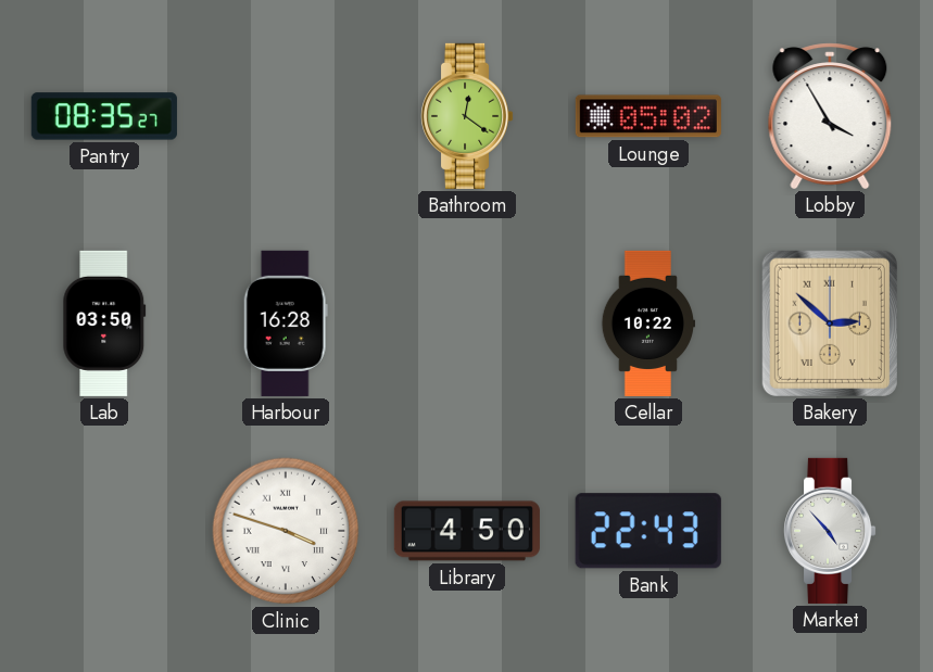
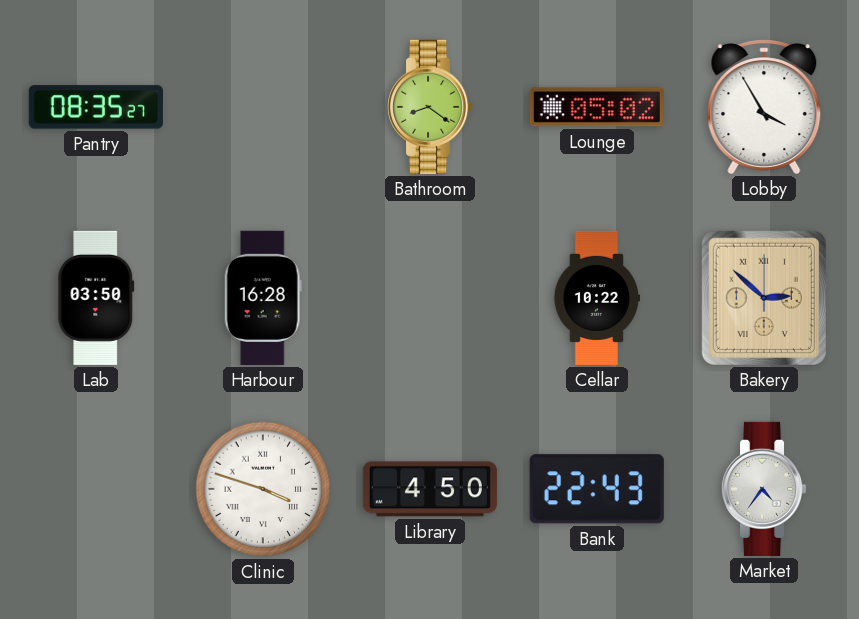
Bathroom: 12:21 -> 8:21 (431, 107)
Market: 4:53 -> 4:36 (765, 489)
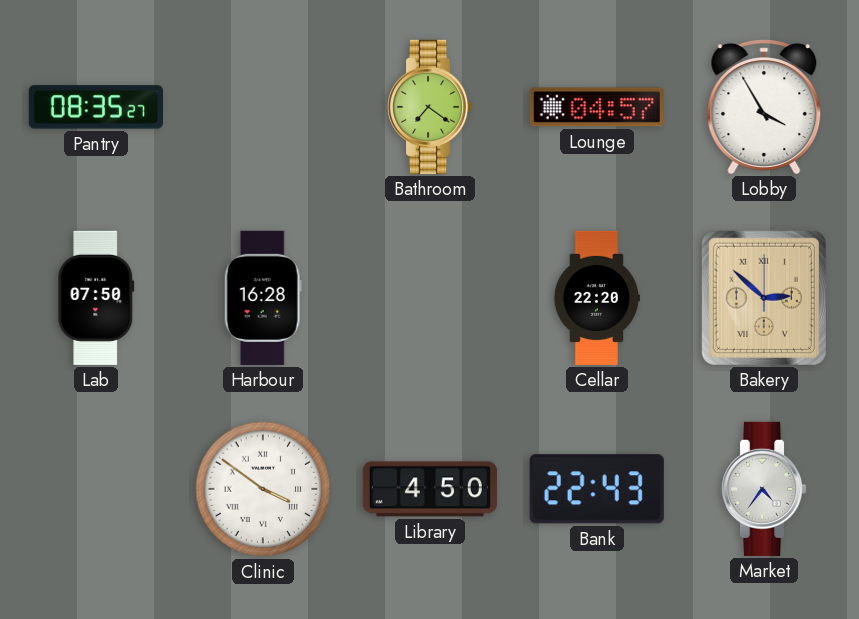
Bathroom: 8:21 -> 7:21 (431, 107)
Lounge: 05:02 -> 04:57 (597, 107)
Lab: 03:50 -> 07:50 (96, 298)
Cellar: 10:22 -> 22:20 (596, 298)
Clinic: 3:48 -> 3:51 (263, 489)
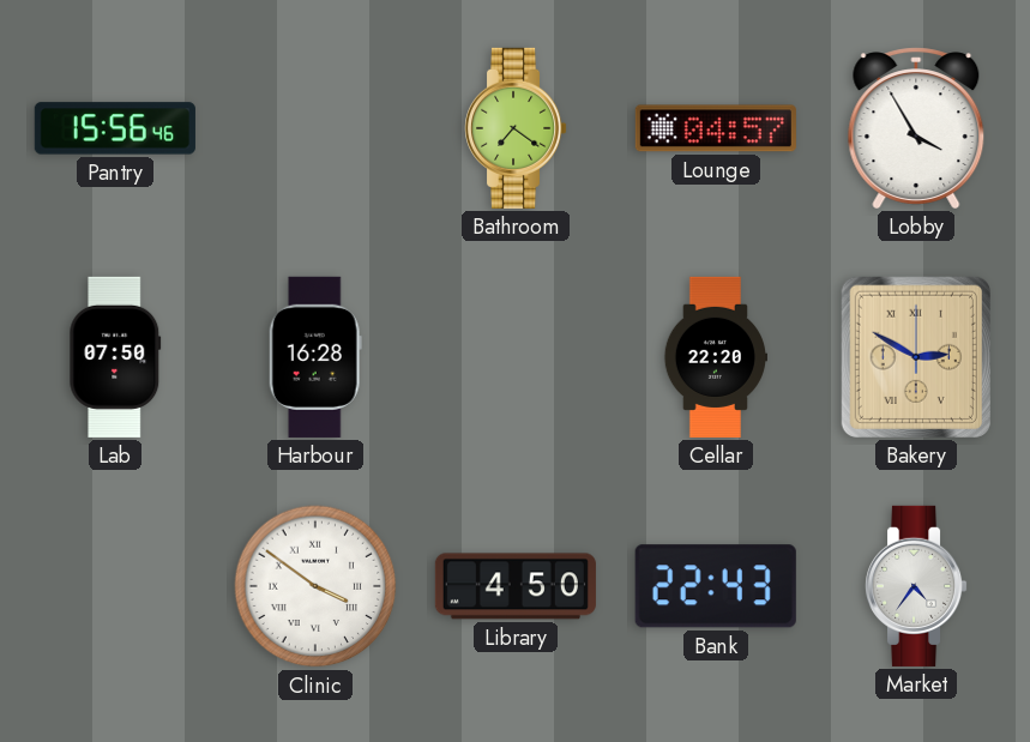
Pantry: 08:35 -> 15:56 (115, 128)
Bakery: 2:52 -> 2:50 (916, 357)
